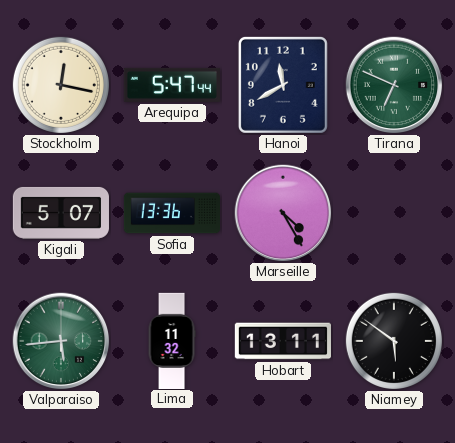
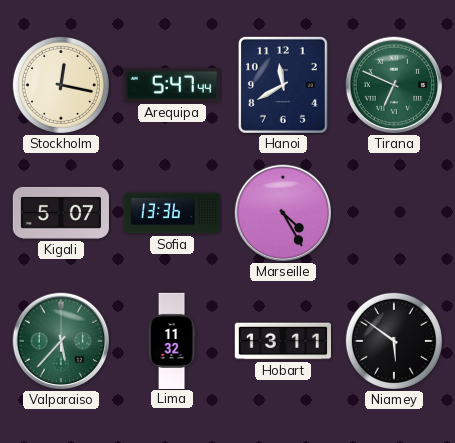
Valparaiso: 5:44 -> 5:37 (61, 341)
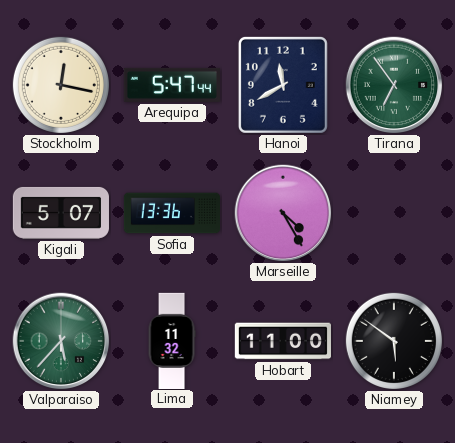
Tirana: 6:49 -> 6:54 (394, 85)
Hobart: 13:11 -> 11:00 (283, 341)
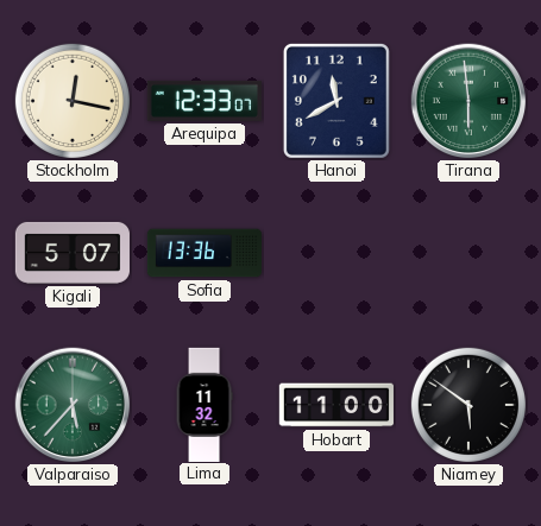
Arequipa: 5:47 -> 12:33 (205, 101)
Tirana: 6:54 -> 5:59 (468, 101)
Marseille: 4:25 -> none (283, 213)
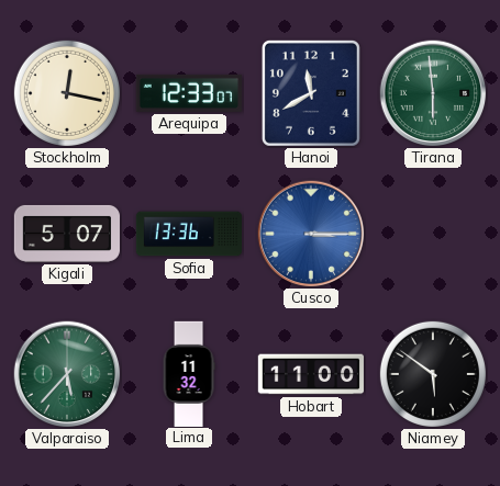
Cusco: none -> 3:15 (311, 234)
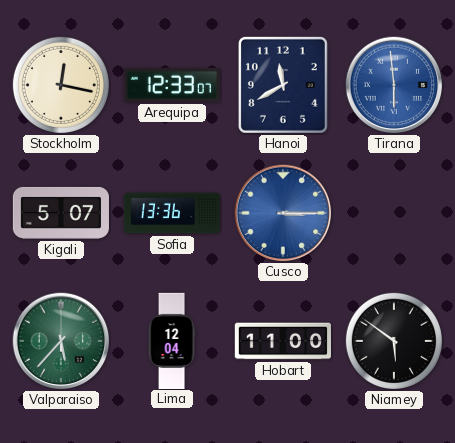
Tirana dial: green -> blue (394, 85)
Lima: 11:32 -> 12:04 (172, 340)
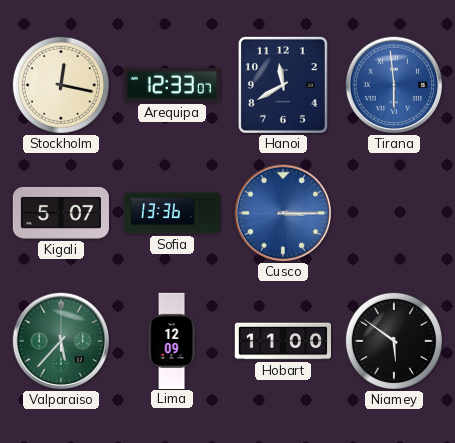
Lima: 12:04 -> 12:09 (172, 340)
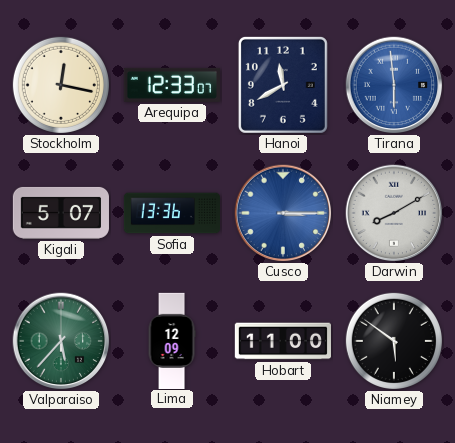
Darwin: none -> 8:10 (394, 213)
